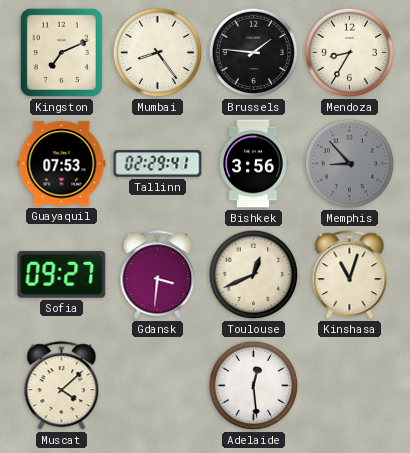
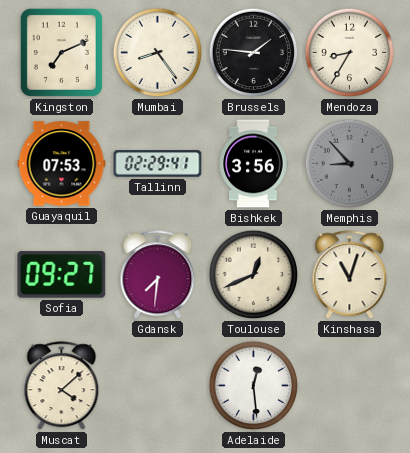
Gdansk: 3:31 -> 7:31 (158, 275)
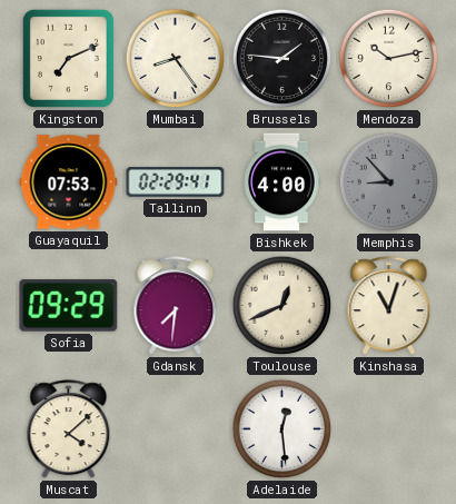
Mendoza: 8:35 -> 10:13 (389, 59)
Bishkek: 3:56 -> 4:00 (281, 182)
Sofia: 09:27 -> 09:29 (69, 306)
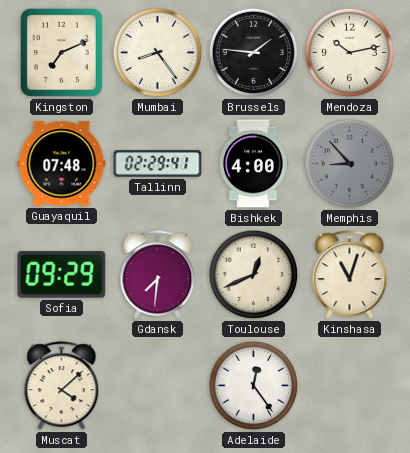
Guayaquil: 07:53 -> 07:48 (62, 164)
Adelaide: 12:29 -> 12:24 (254, 386)
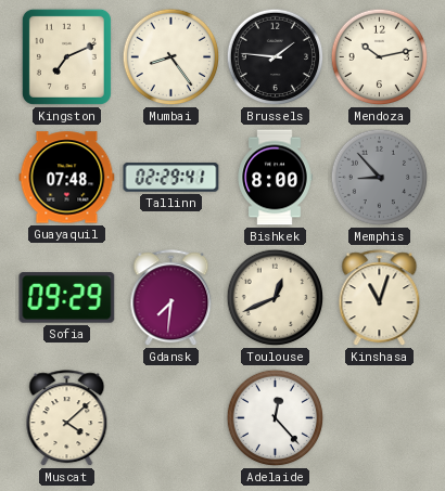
Bishkek: 4:00 -> 8:00 (275, 178)
Adelaide: 12:24 -> 12:23 (276, 418)
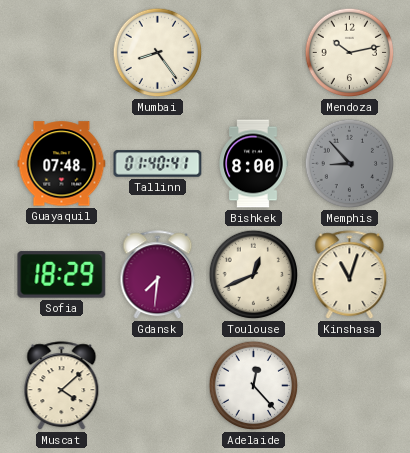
Kingston: 7:11 -> none (66, 56)
Brussels: 1:46 -> none (276, 57)
Tallinn: 02:29 -> 01:40 (158, 164)
Sofia: 09:29 -> 18:29 (62, 275)
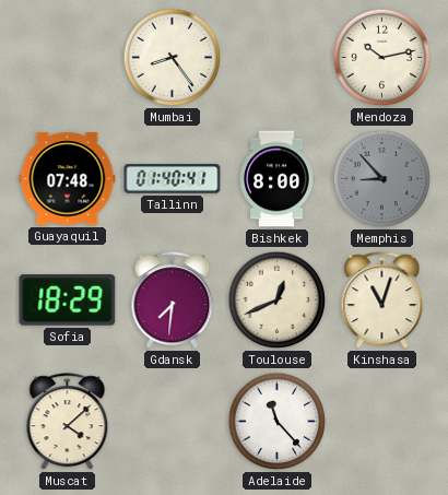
Adelaide: 12:23 -> 11:23 (278, 422)
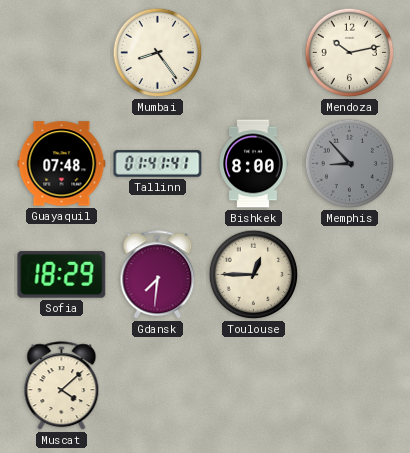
Tallinn: 01:40 -> 01:41 (158, 164)
Toulouse: 12:41 -> 12:45 (254, 275)
Kinshasa: 11:03 -> none (382, 300)
Adelaide: 11:23 -> none (278, 422)
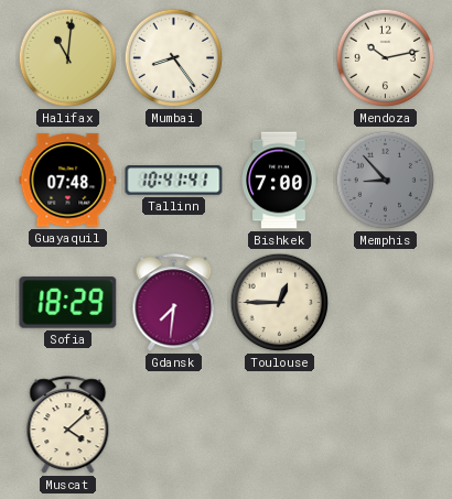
Halifax: none -> 11:01 (68, 58)
Tallinn: 01:41 -> 10:41 (174, 181)
Bishkek: 8:00 -> 7:00 (279, 181)
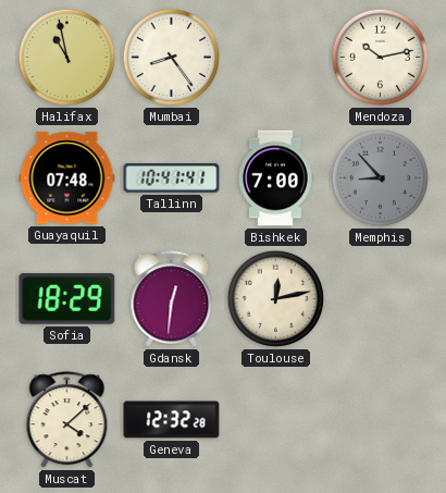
Halifax: 11:01 -> 10:58 (67, 58)
Gdansk: 7:31 -> 12:31 (172, 299)
Toulouse: 12:45 -> 12:13 (276, 299)
Geneva: none -> 12:32 (172, 420)
